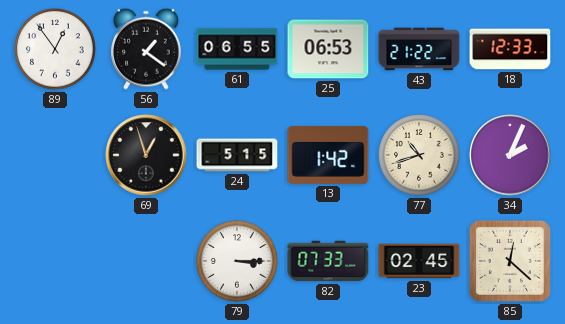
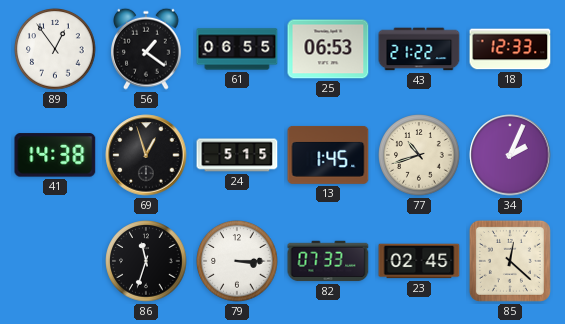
41: none -> 14:38 (55, 155)
13: 1:42 -> 1:45 (328, 155)
86: none -> 11:33 (146, 261)
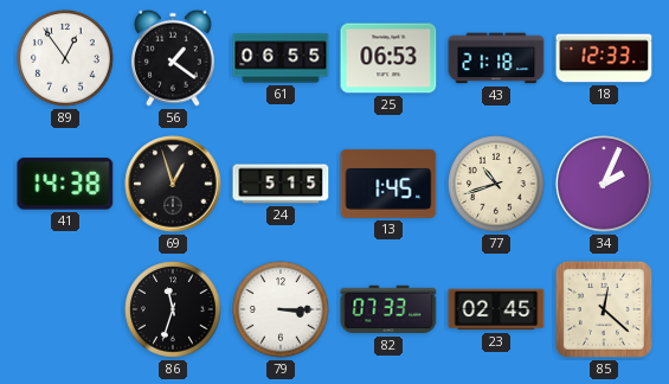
43: 21:22 -> 21:18 (496, 58)
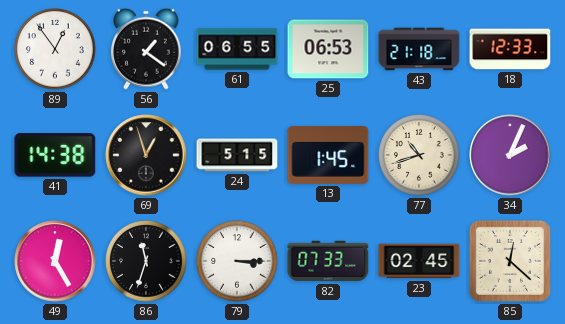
49: none -> 12:25 (55, 261)
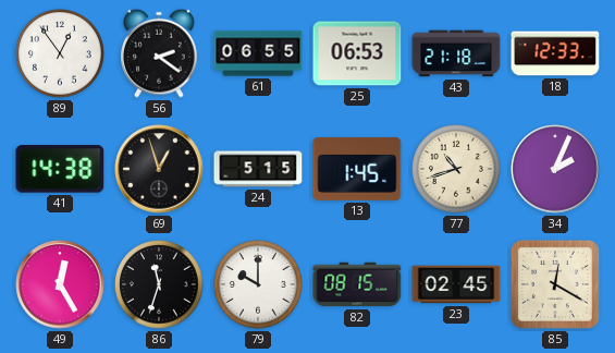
56: 1:21 -> 2:21 (160, 53)
79: 3:15 -> 10:00 (258, 284)
82: 07:33 -> 08:15 (357, 284)
85: 12:22 -> 12:20 (555, 284)
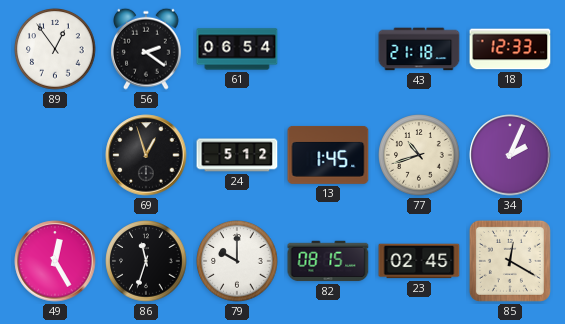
61: 06:55 -> 06:54 (237, 49)
25: 06:53 -> none (357, 53)
41: 14:38 -> none (60, 169)
24: 5:15 -> 5:12 (237, 155)
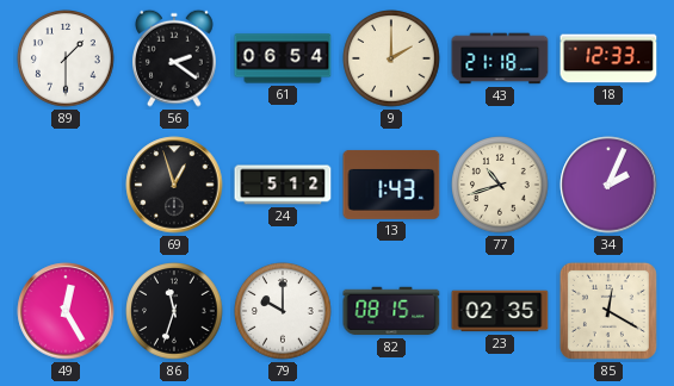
89: 12:54 -> 1:30 (66, 58)
9: none -> 2:00 (391, 58)
13: 1:45 -> 1:43 (391, 185)
23: 02:45 -> 02:35 (500, 311)
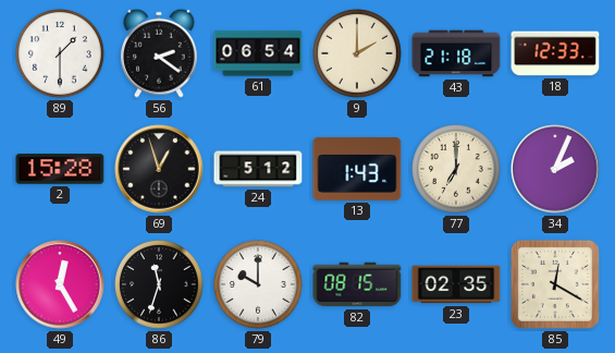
2: none -> 15:28 (60, 169)
77: 10:42 -> 7:00 (456, 169)
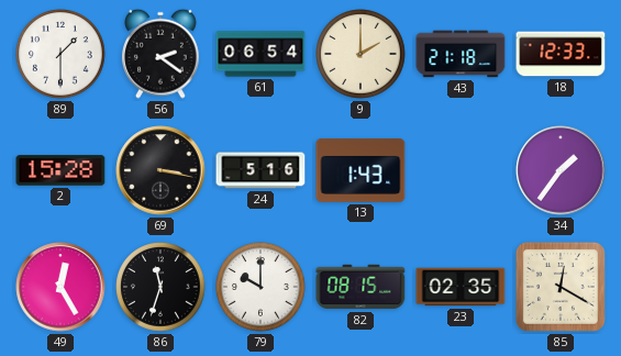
69: 12:57 -> 3:17 (160, 170)
24: 5:12 -> 5:16 (260, 170)
77: 7:00 -> none (456, 169)
34: 2:04 -> 1:36 (561, 170)
